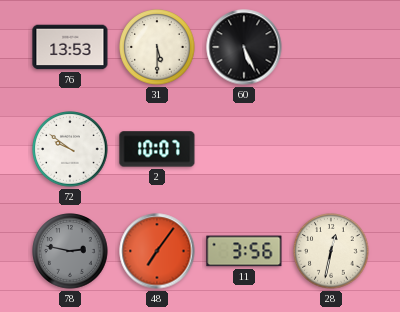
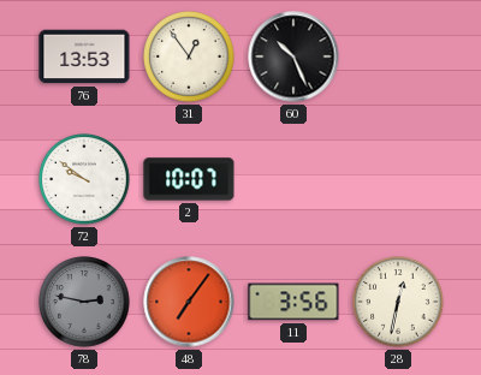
31: 5:30 -> 12:54 (189, 56)
60: 5:26 -> 10:26 (293, 56)
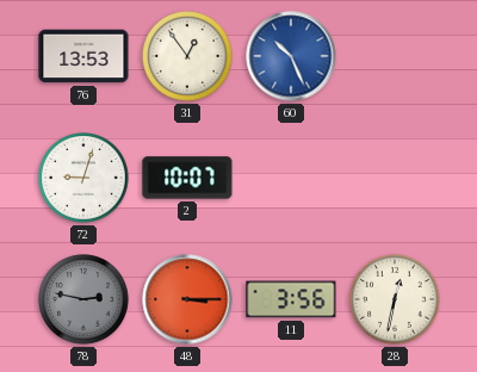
60 dial: black -> blue (291, 56)
72: 9:51 -> 9:03 (83, 178)
48: 7:06 -> 3:15 (187, 299)
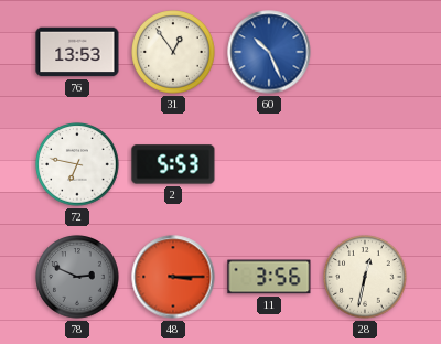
72: 9:03 -> 6:47 (77, 164)
2: 10:07 -> 5:53 (173, 164)
78: 2:47 -> 2:49 (77, 277)
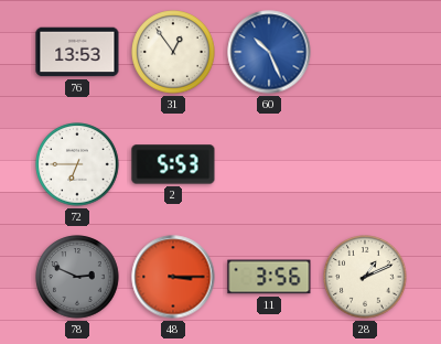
72: 6:47 -> 6:45 (77, 164)
28: 12:32 -> 1:11 (365, 277)
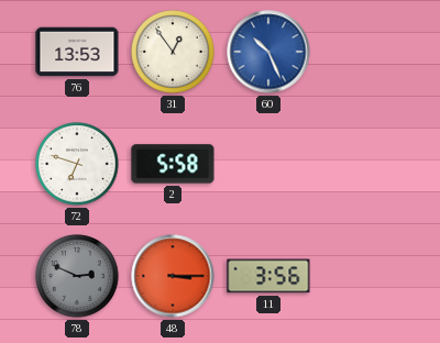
72: 6:45 -> 6:48 (77, 164)
2: 5:53 -> 5:58 (173, 164)
28: 1:11 -> none (365, 277)
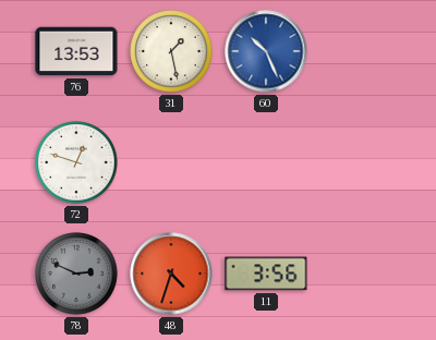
31: 12:54 -> 1:28 (171, 51)
72: 6:48 -> 12:48 (76, 162)
2: 5:58 -> none (173, 164)
48: 3:15 -> 4:33 (171, 274)
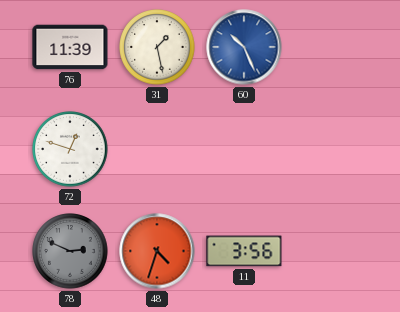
76: 13:53 -> 11:39 (70, 47)
